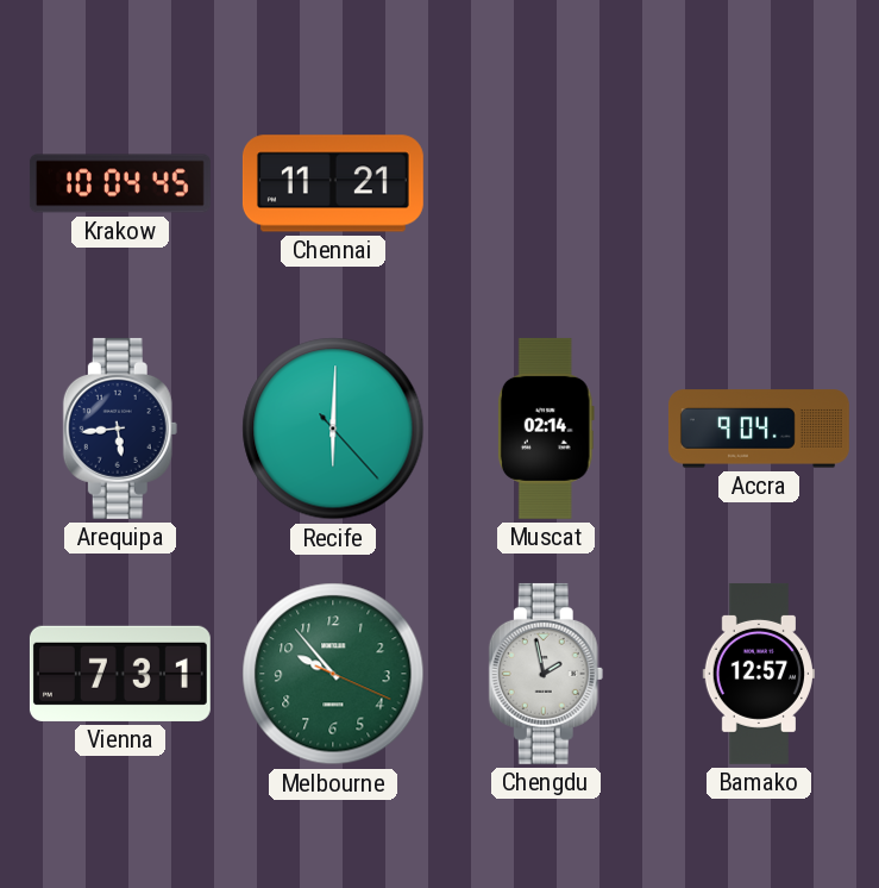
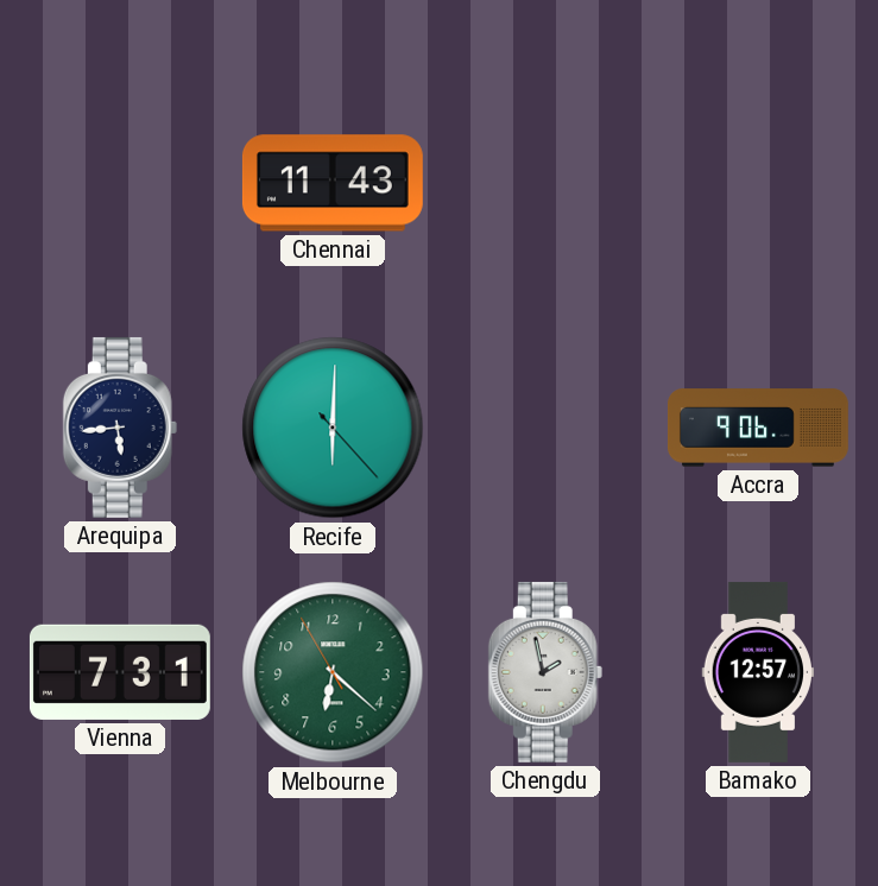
Krakow: 10:04 -> none (120, 183)
Chennai: 11:21 -> 11:43 (333, 183)
Muscat: 02:14 -> none (546, 429)
Accra: 9:04 -> 9:06 (758, 428)
Melbourne: 9:53 -> 6:21 (333, 672)
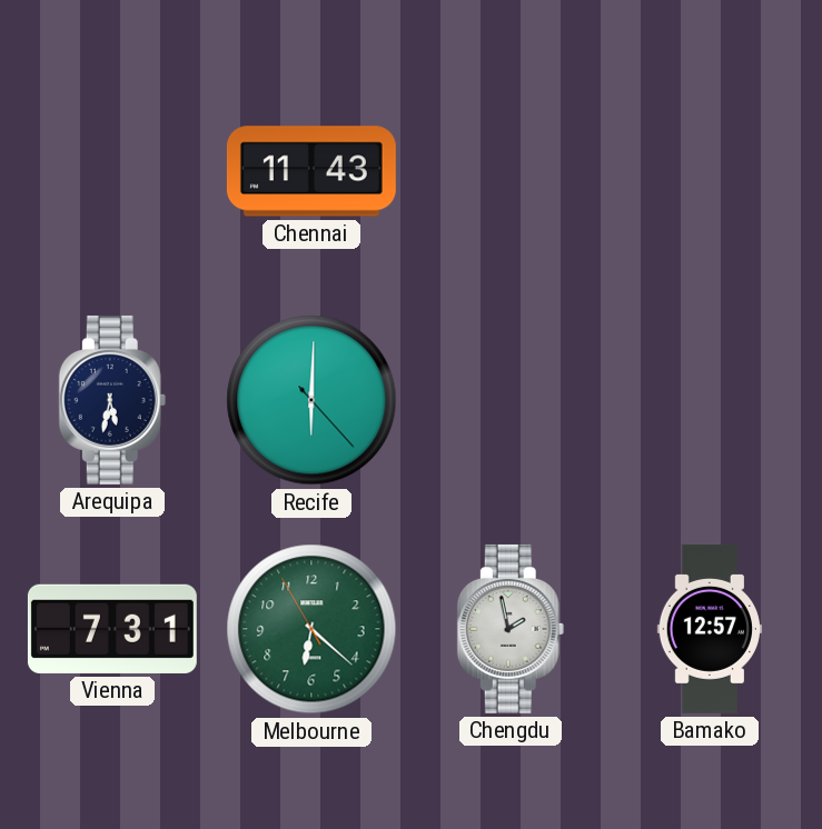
Arequipa: 5:44 -> 5:32 (112, 400)
Accra: 9:06 -> none (758, 428)
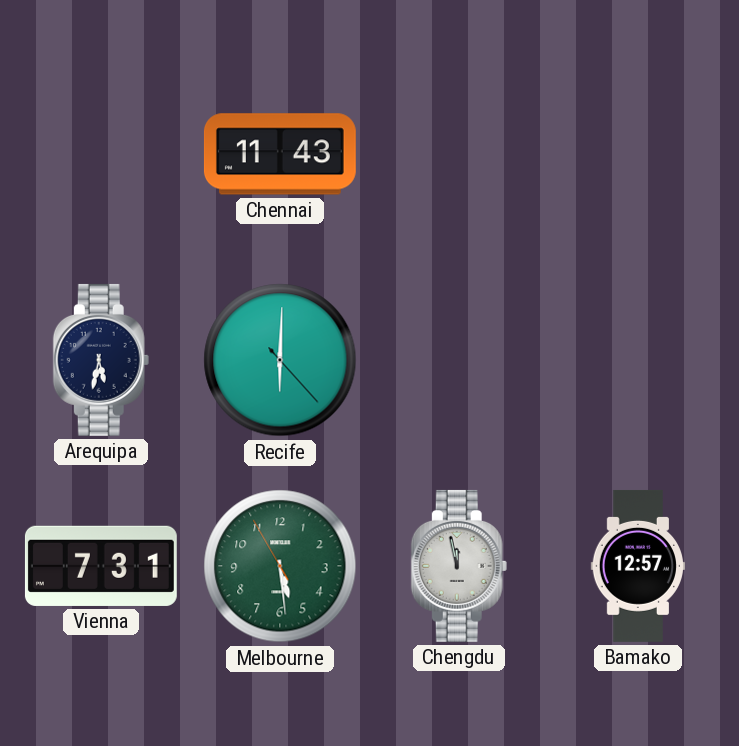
Melbourne: 6:21 -> 5:28 (280, 566)
Chengdu: 1:58 -> 11:58 (459, 566)
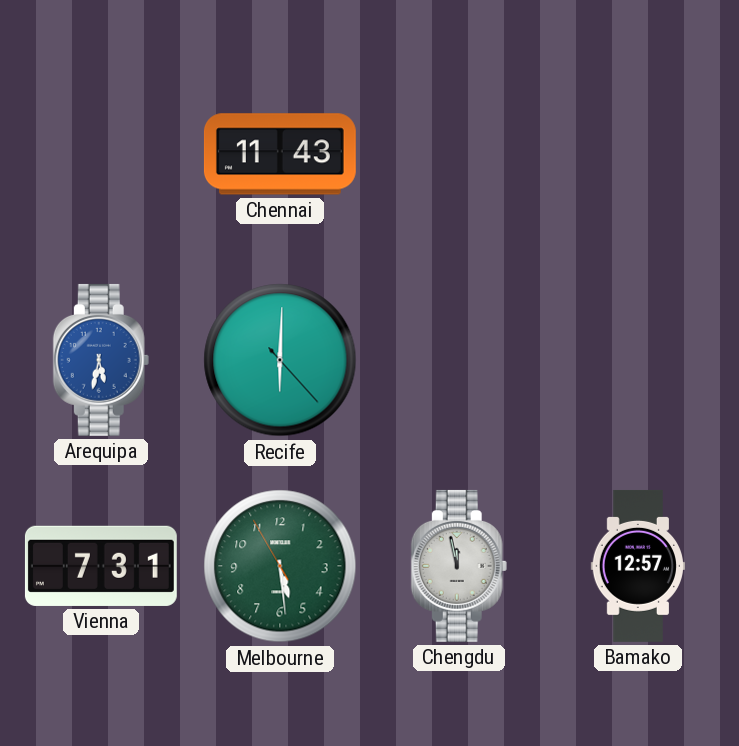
Arequipa dial: navy -> blue (101, 360)
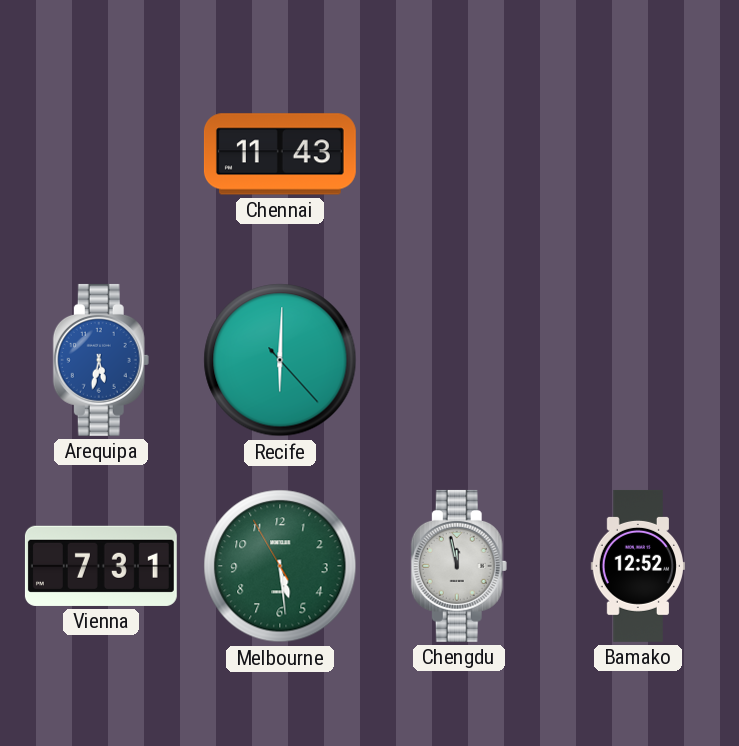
Bamako: 12:57 -> 12:52 (638, 566)
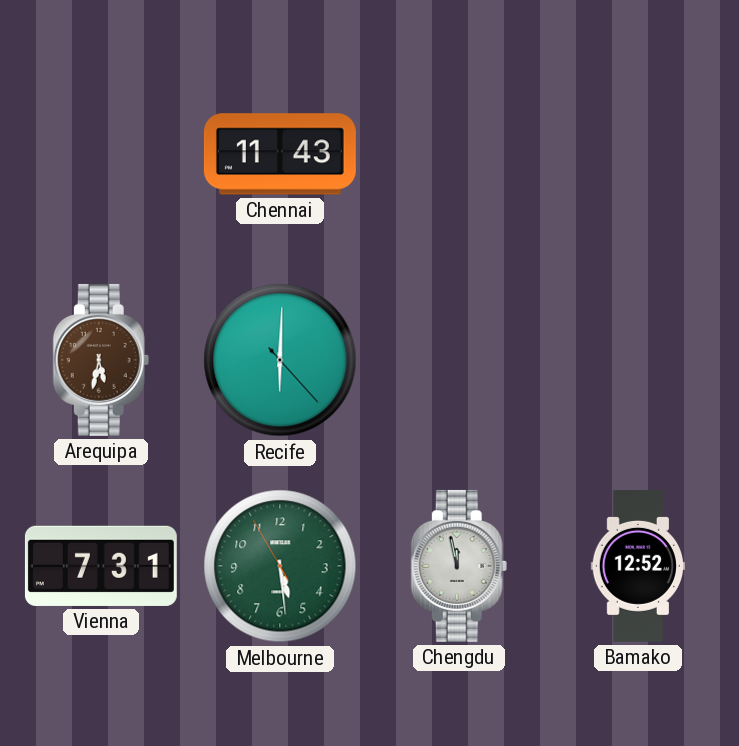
Arequipa dial: blue -> brown (101, 360)
